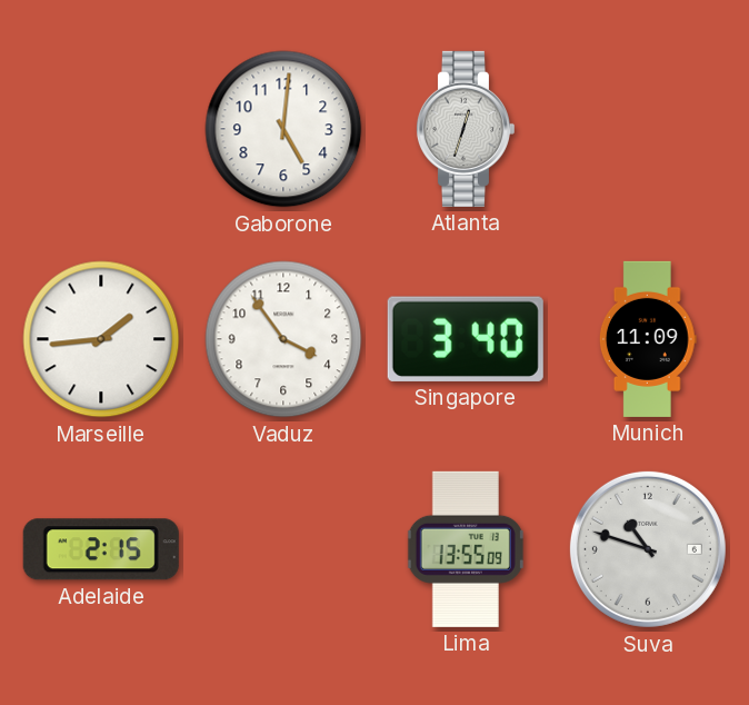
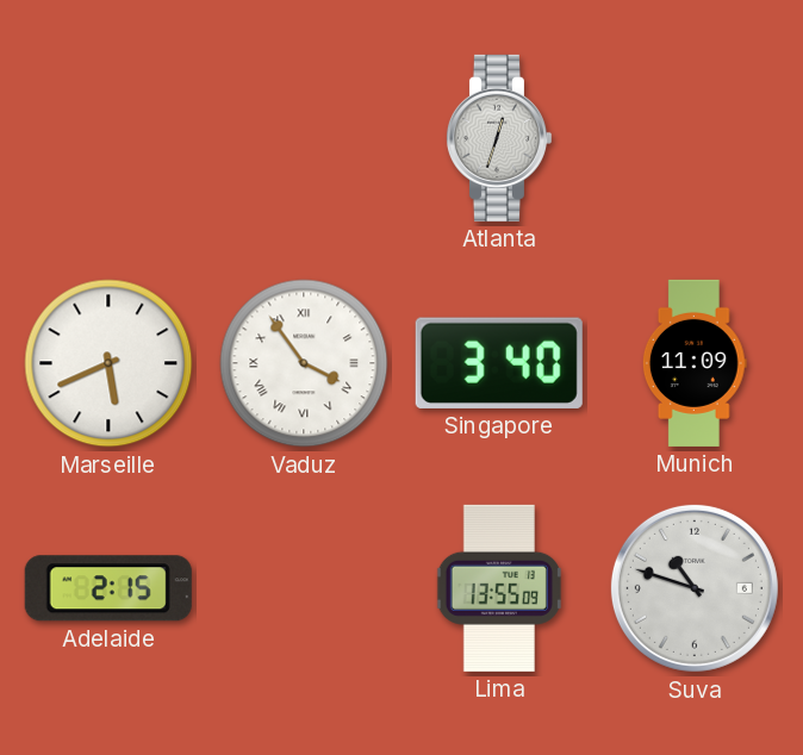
Gaborone: 5:01 -> none (283, 129)
Marseille: 1:44 -> 5:41 (108, 363)
Vaduz numerals: Arabic -> Roman (304, 363)
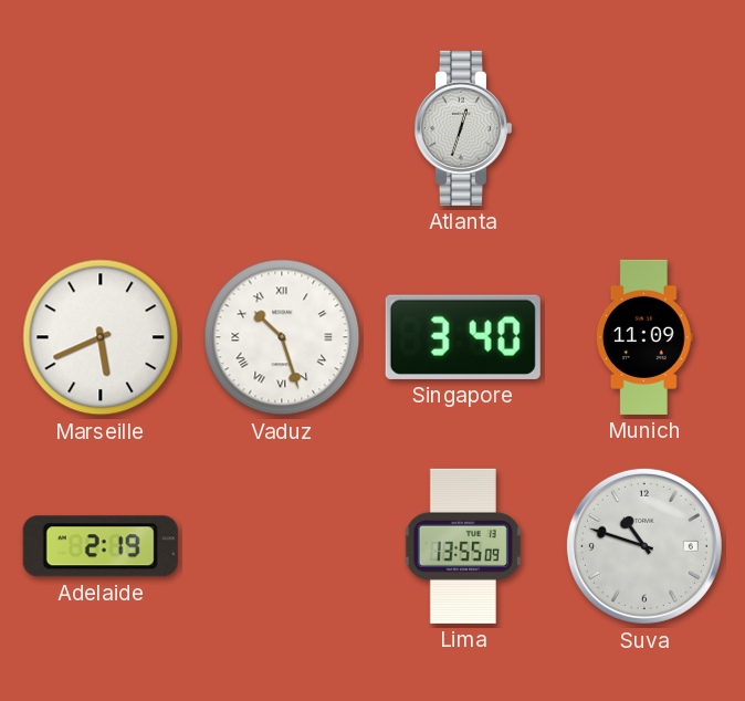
Vaduz: 3:54 -> 10:27 (282, 337)
Adelaide: 2:15 -> 2:19 (101, 546)
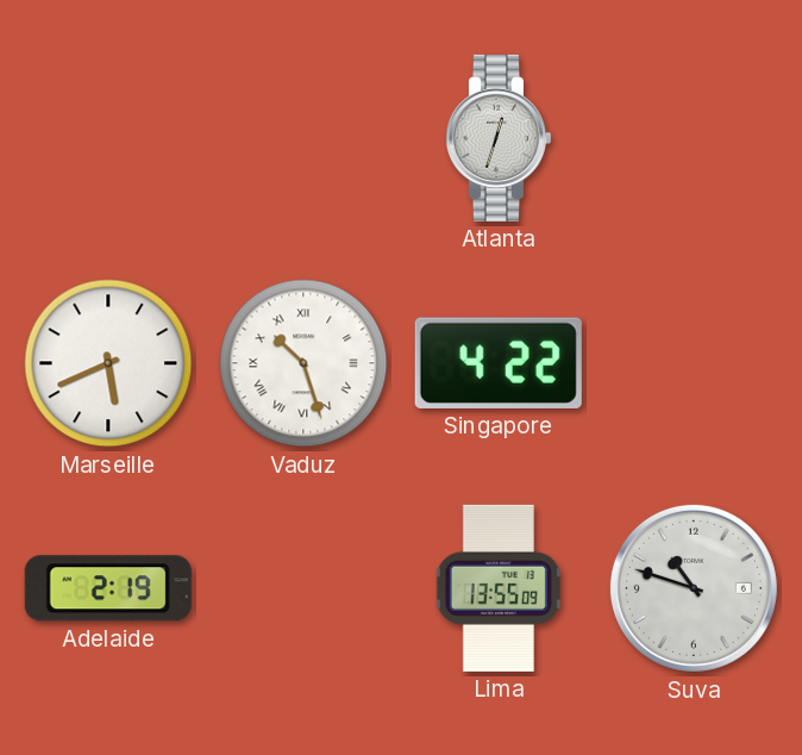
Singapore: 3:40 -> 4:22 (499, 363)
Munich: 11:09 -> none (644, 337)
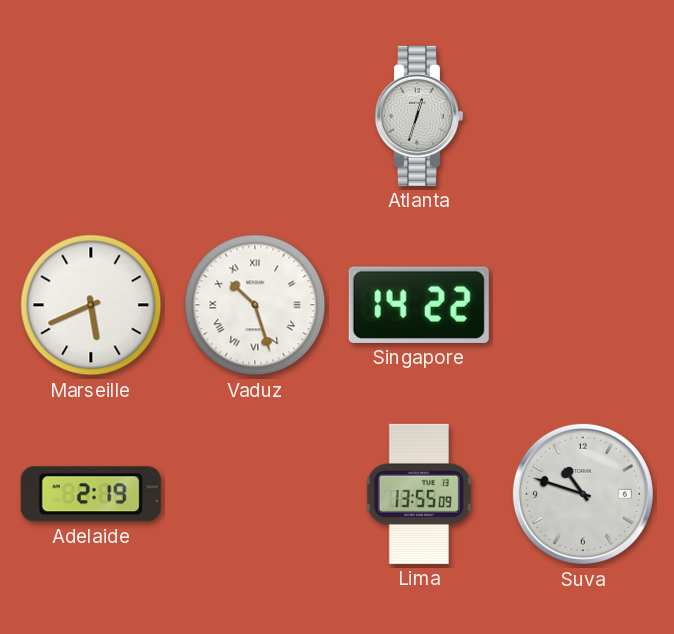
Singapore: 4:22 -> 14:22 (419, 305)
